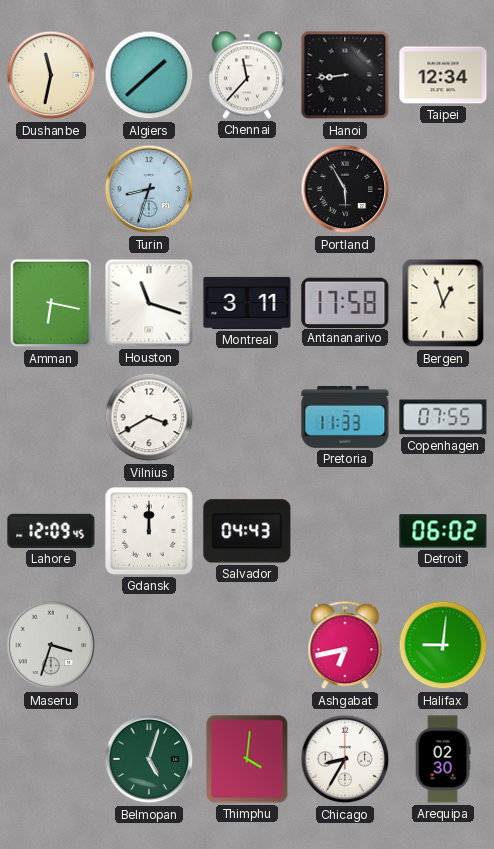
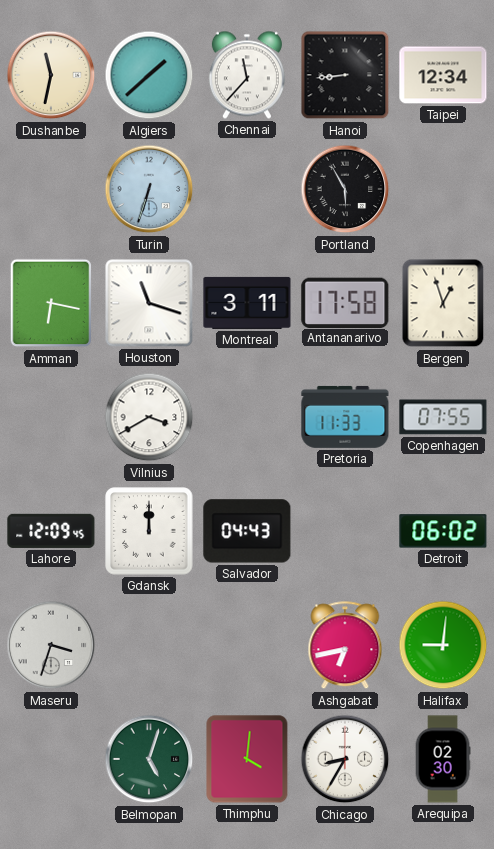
Turin: 8:33 -> 6:33 (149, 189)
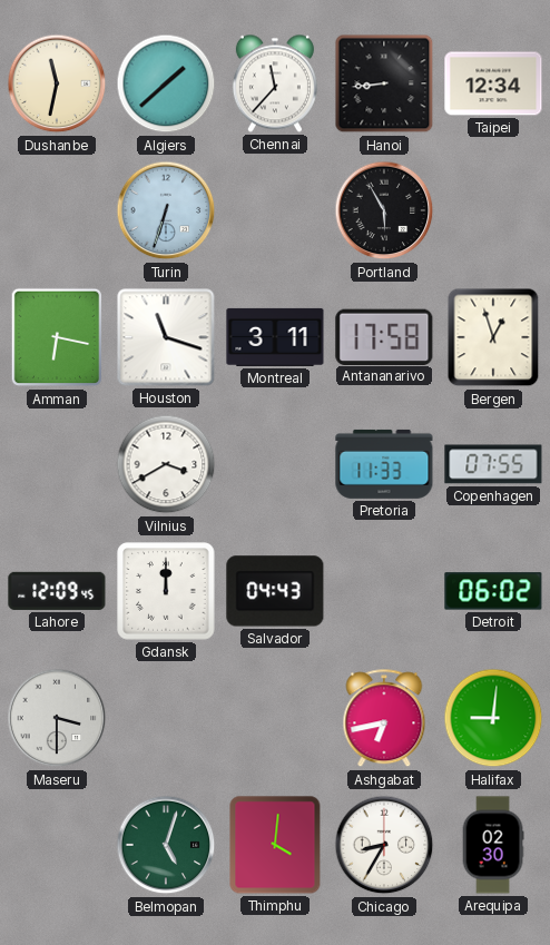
Maseru: 3:33 -> 3:30 (57, 718)
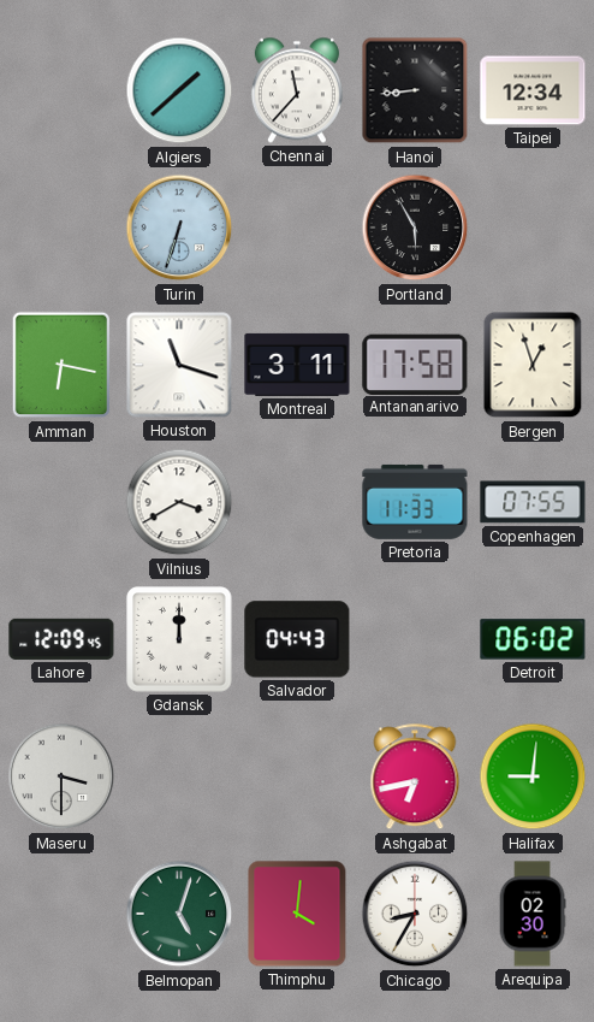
Dushanbe: 11:32 -> none (57, 83)
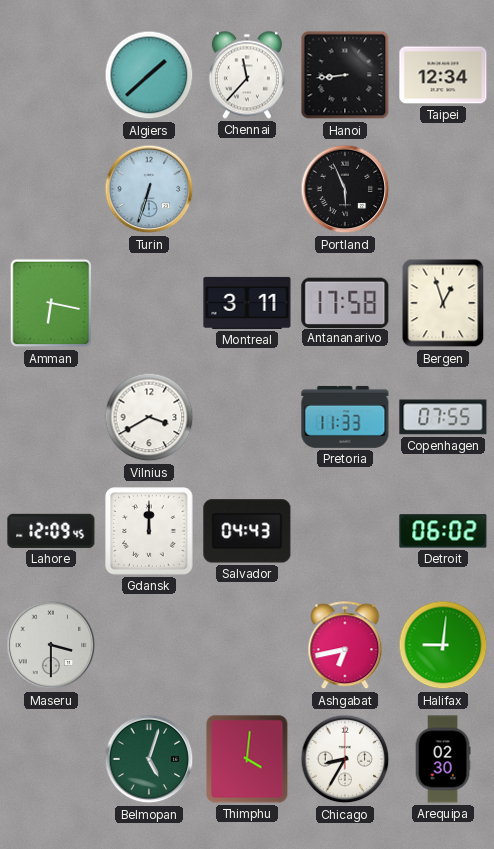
Portland: 5:55 -> 5:56 (345, 189)
Houston: 11:18 -> none (179, 365)
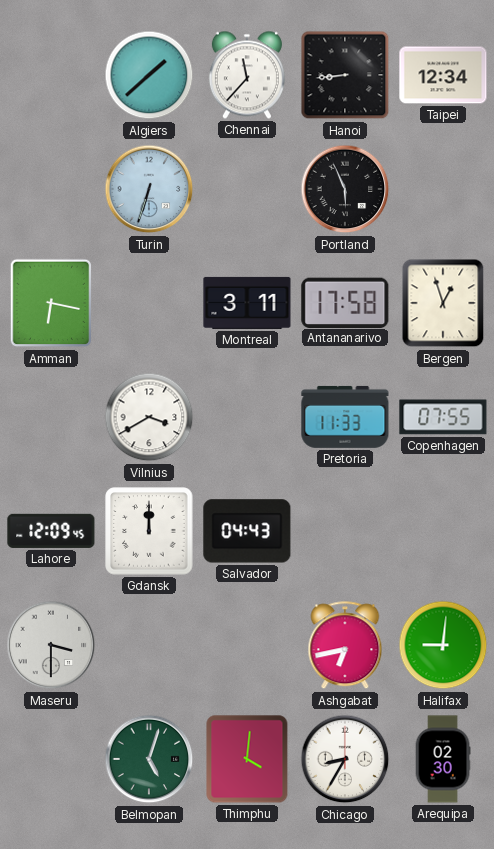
Detroit: 06:02 -> none (443, 531)
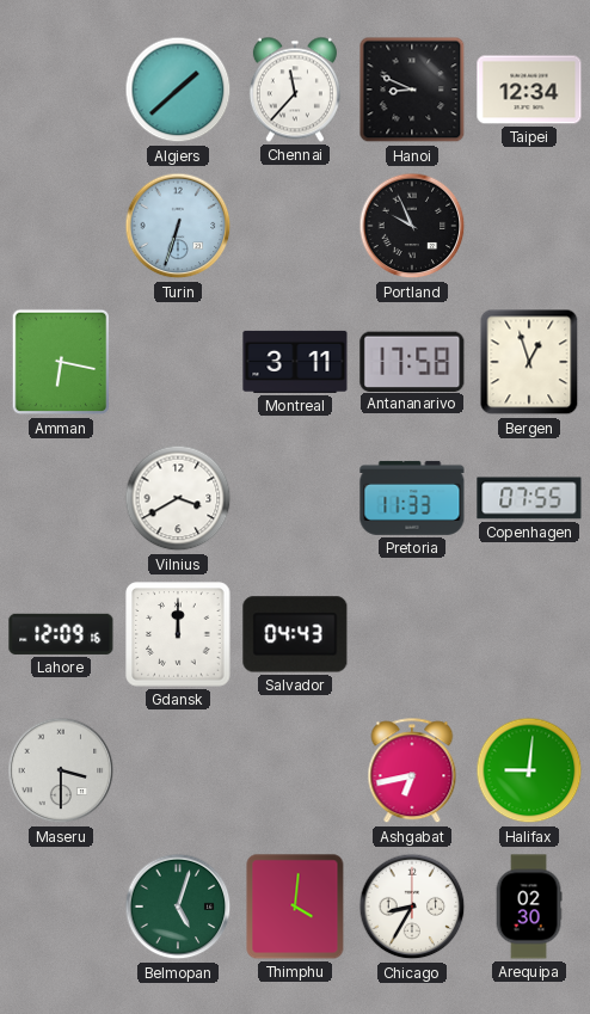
Hanoi: 8:44 -> 8:49 (412, 90)
Portland: 5:56 -> 9:56 (412, 226)
Lahore: 12:09:45 -> 12:09:16 (61, 634)
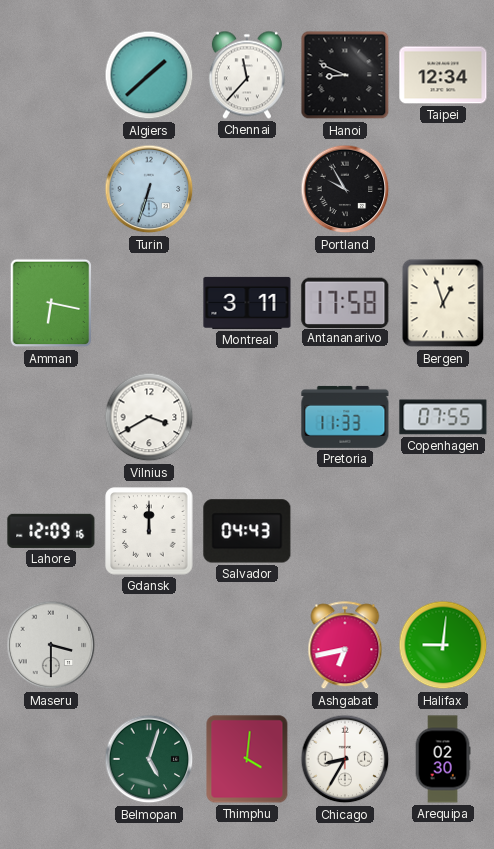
Portland: 9:56 -> 9:55 (345, 189)
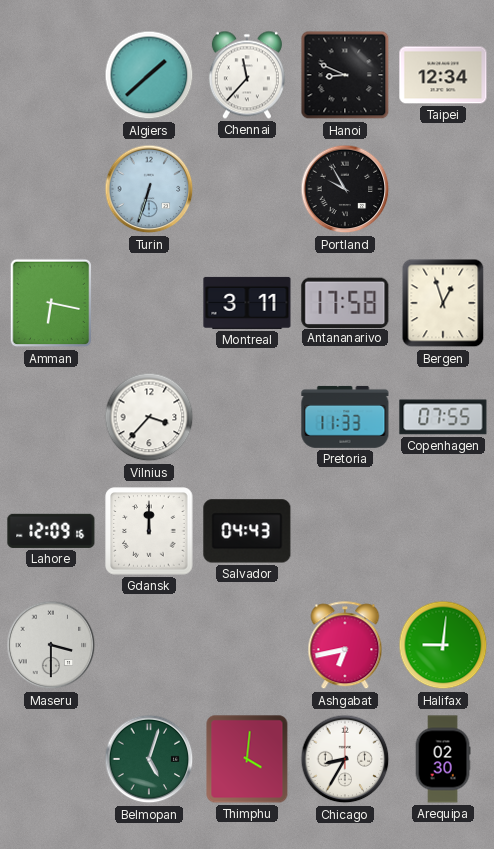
Vilnius: 3:40 -> 3:37 (149, 417)
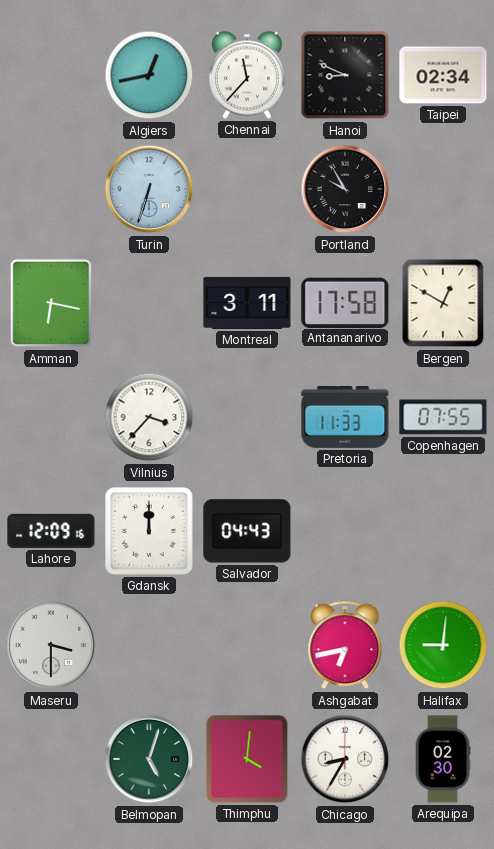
Algiers: 1:38 -> 12:43 (149, 75)
Taipei: 12:34 -> 02:34 (443, 75)
Bergen: 12:57 -> 12:50 (443, 303)
